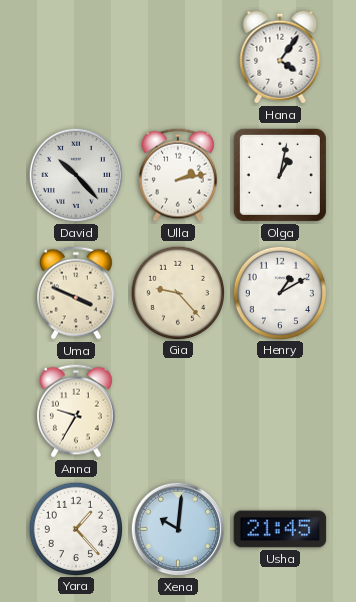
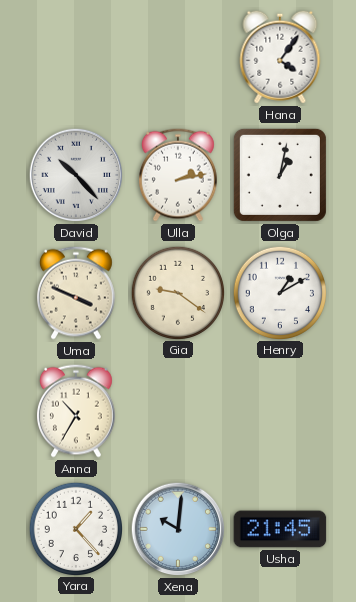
Gia: 9:23 -> 9:21 (177, 292)
Anna: 9:35 -> 10:35 (76, 411)
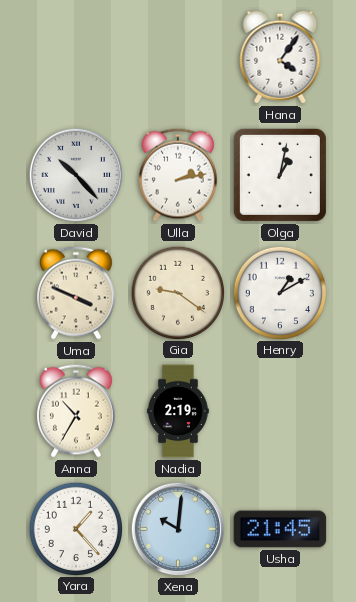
Nadia: none -> 2:19 (178, 411)
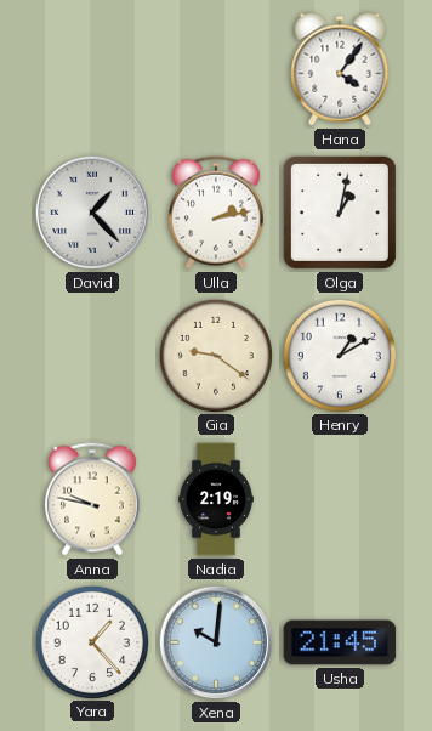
David: 10:23 -> 1:23 (92, 212)
Uma: 3:49 -> none (76, 293)
Anna: 10:35 -> 9:47 (92, 499)
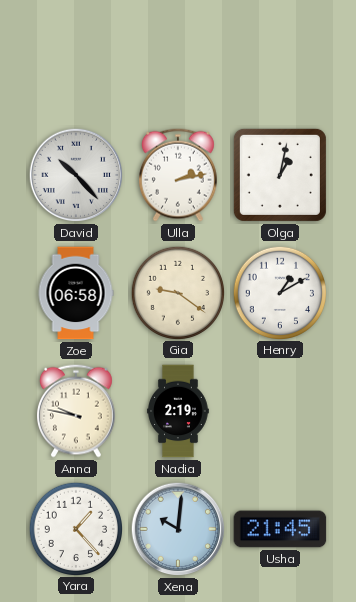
Hana: 4:06 -> none (340, 69)
David: 1:23 -> 10:23 (76, 175)
Zoe: none -> 06:58 (76, 293)
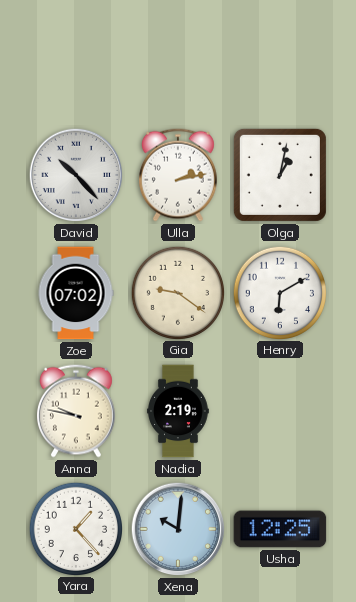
Zoe: 06:58 -> 07:02 (76, 293)
Henry: 1:10 -> 6:10 (279, 292)
Usha: 21:45 -> 12:25 (280, 529)
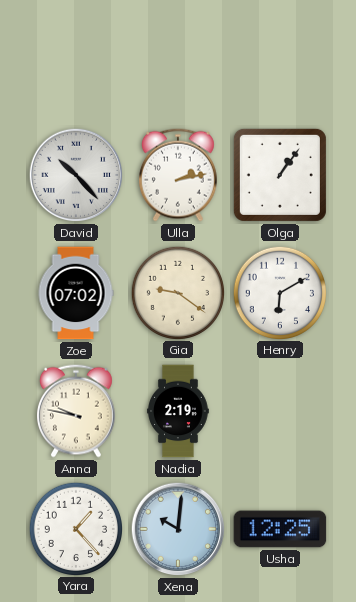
Olga: 1:02 -> 1:06 (280, 175)
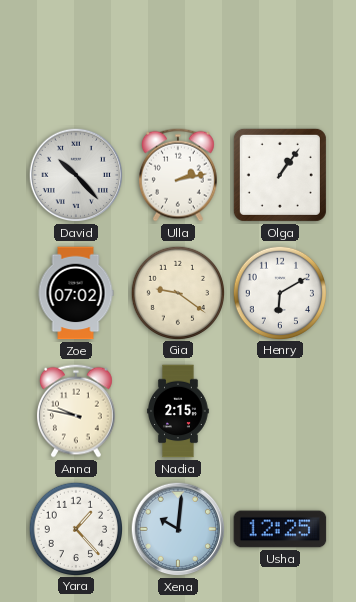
Nadia: 2:19 -> 2:15 (178, 411)
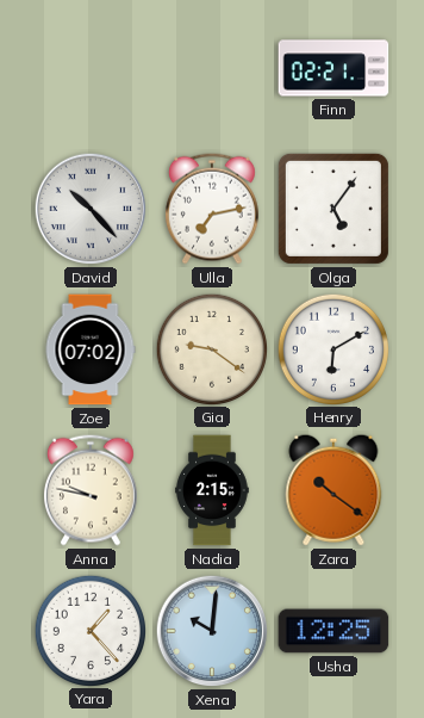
Finn: none -> 02:21 (333, 68)
Ulla: 2:13 -> 7:13 (212, 209)
Olga: 1:06 -> 5:06 (333, 209)
Zara: none -> 10:21 (333, 490)
